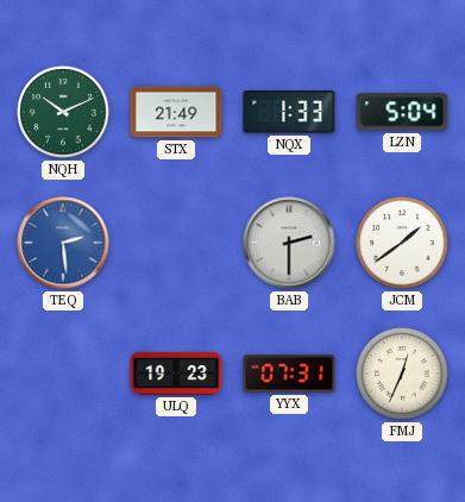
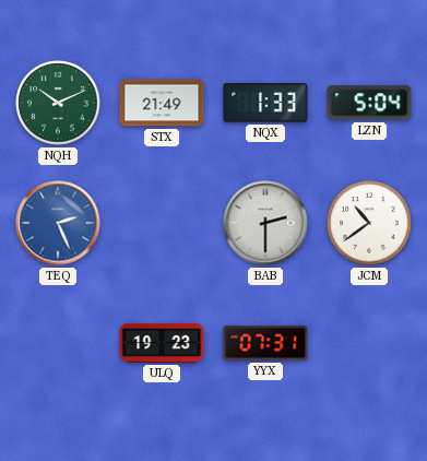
TEQ: 2:29 -> 2:26 (58, 223)
JCM: 1:39 -> 10:39 (369, 223)
FMJ: 12:34 -> none (402, 374)
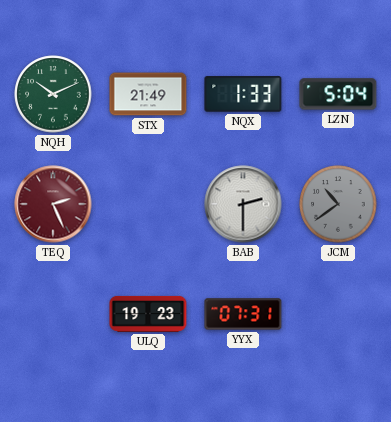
TEQ dial: blue -> burgundy (53, 204)
JCM dial: white -> grey (338, 204)
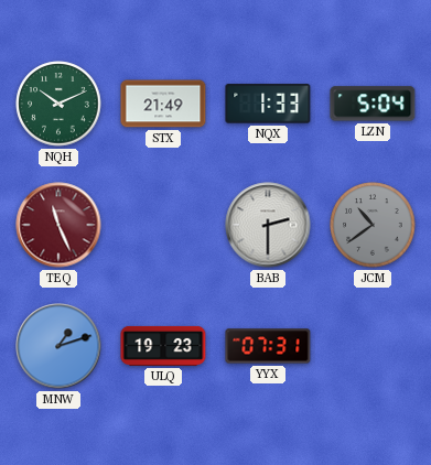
TEQ: 2:26 -> 11:26 (58, 225)
MNW: none -> 1:12 (58, 346)
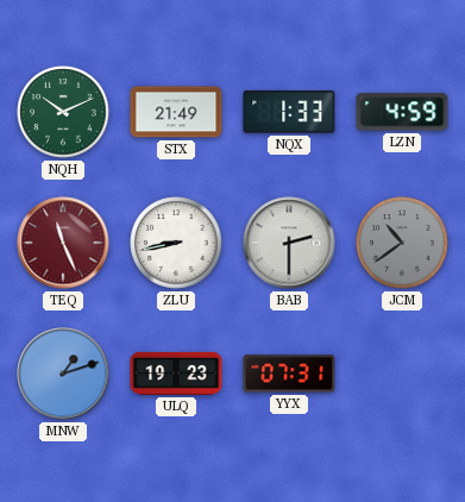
LZN: 5:04 -> 4:59 (402, 112)
ZLU: none -> 8:43 (176, 243)
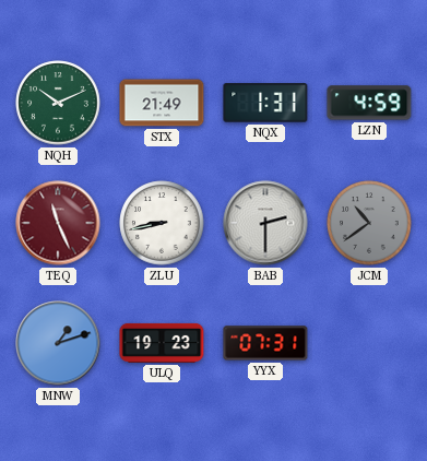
NQX: 1:33 -> 1:31 (265, 103)
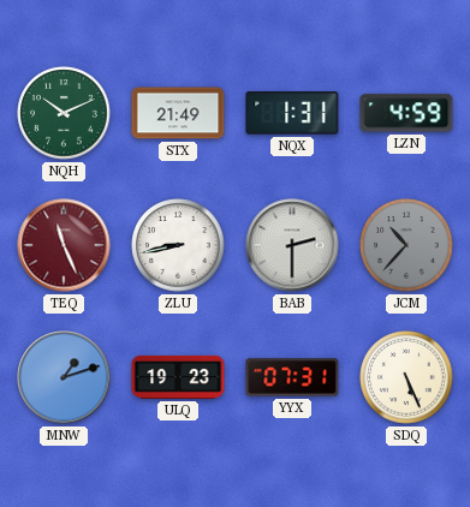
JCM: 10:39 -> 10:37 (406, 245)
SDQ: none -> 5:26 (406, 377)
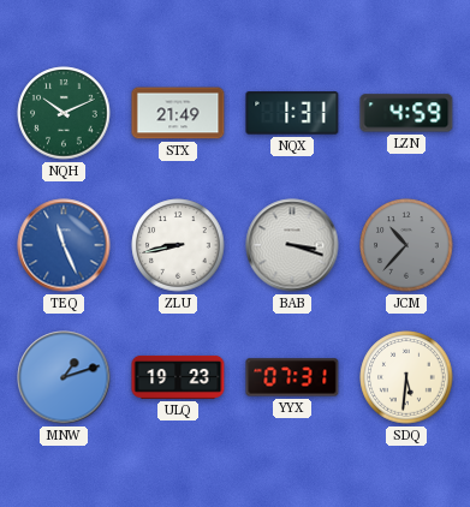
TEQ dial: burgundy -> blue (64, 245)
BAB: 2:30 -> 3:18 (292, 245)
SDQ: 5:26 -> 5:31 (406, 377)
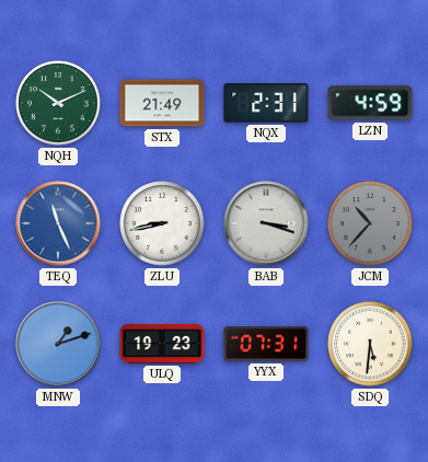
NQX: 1:31 -> 2:31 (266, 103)
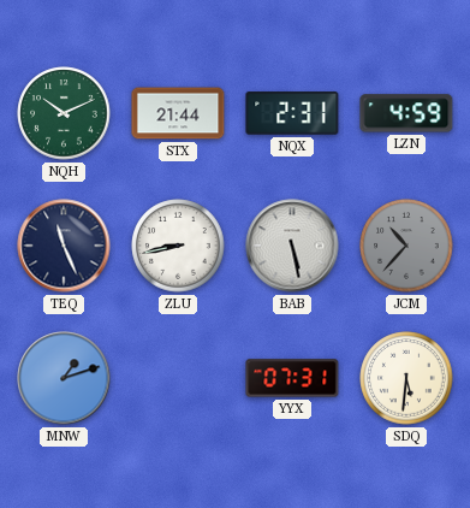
STX: 21:49 -> 21:44 (178, 113)
TEQ dial: blue -> navy (64, 246)
BAB: 3:18 -> 5:28 (292, 246)
ULQ: 19:23 -> none (162, 344)
